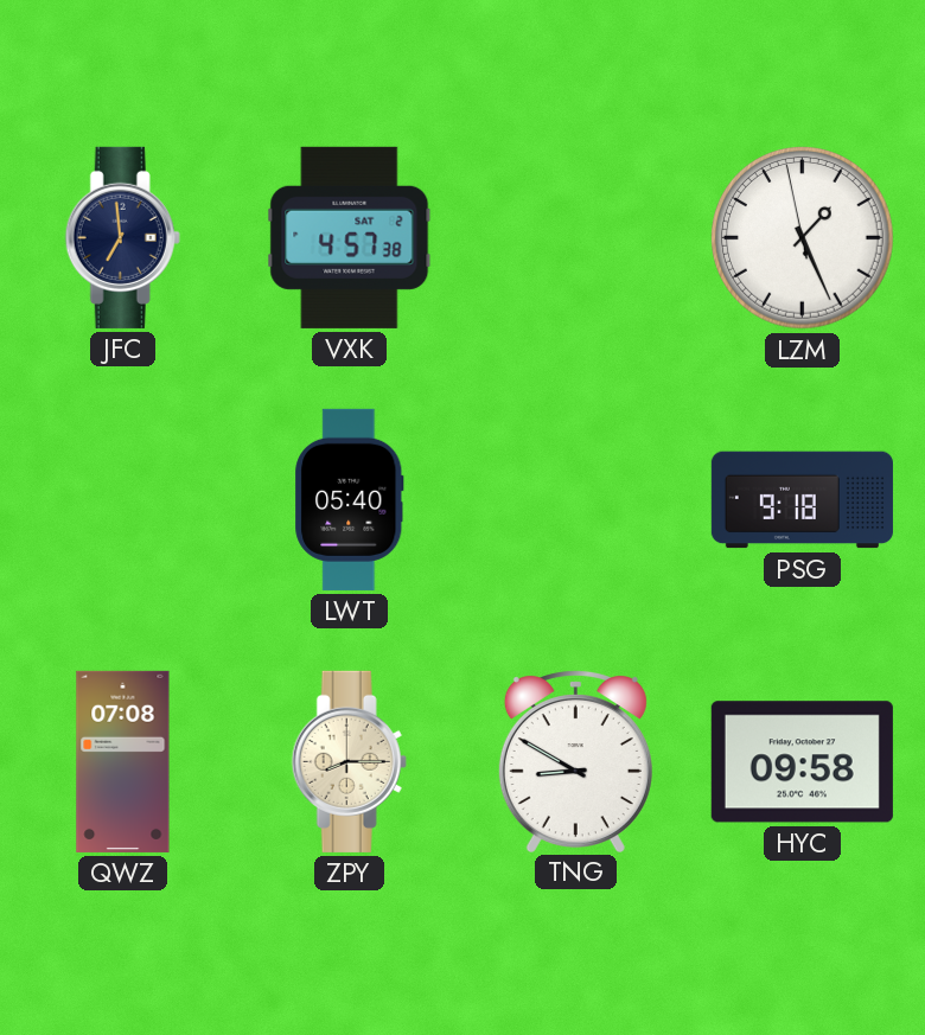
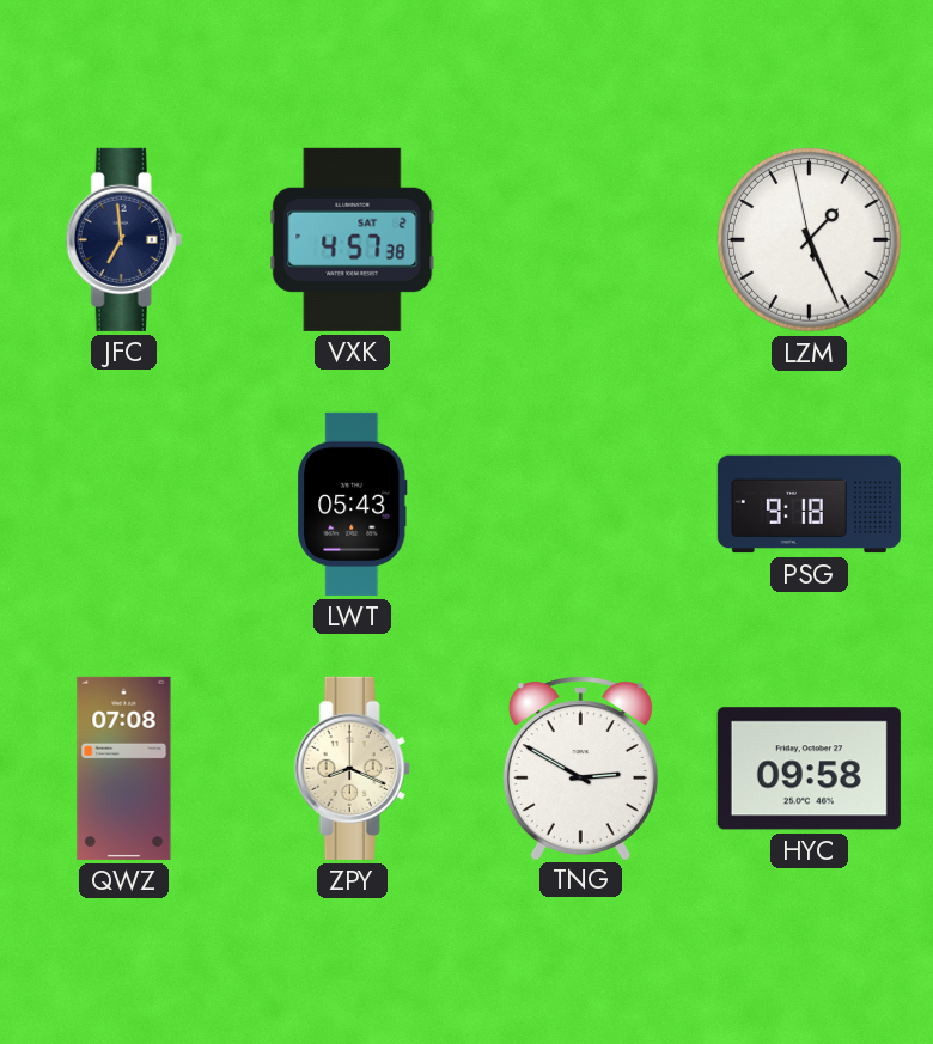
LWT: 05:40 -> 05:43 (353, 503)
ZPY: 8:15 -> 8:19 (352, 768)
TNG: 8:50 -> 2:50 (580, 768)
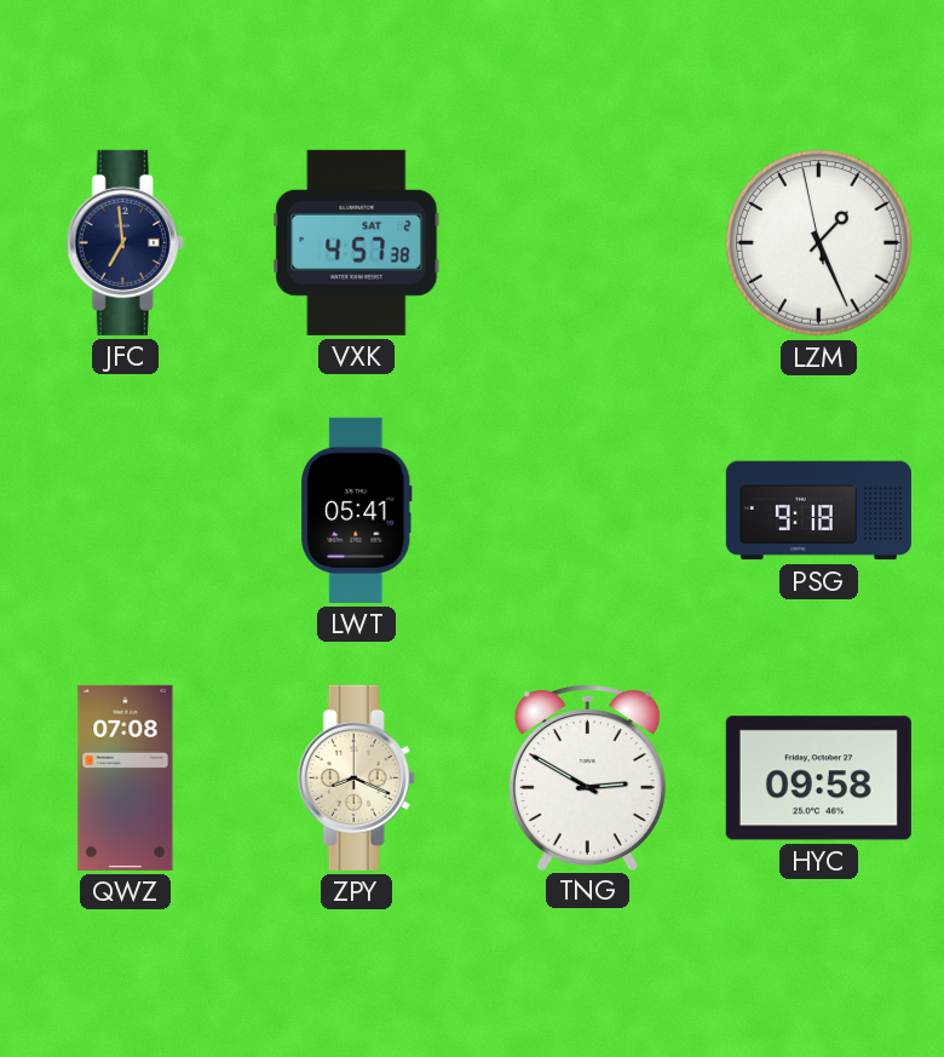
LWT: 05:43 -> 05:41 (357, 510)
